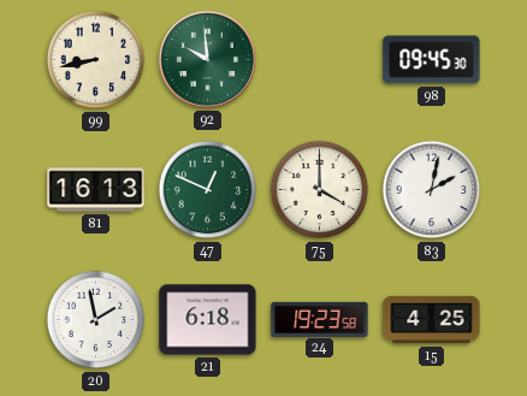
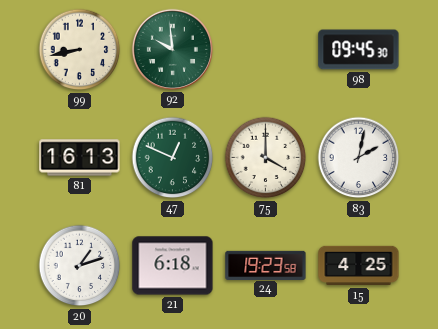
20: 1:58 -> 1:12 (80, 266)
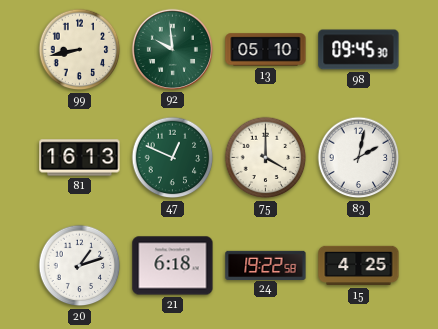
13: none -> 05:10 (266, 50)
24: 19:23 -> 19:22 (266, 265)
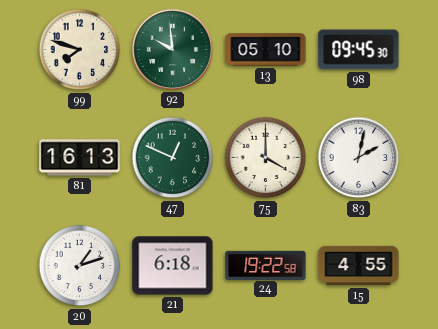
99: 8:43 -> 7:48 (80, 50)
15: 4:25 -> 4:55 (359, 266)
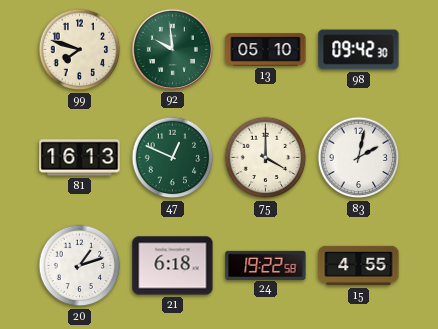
98: 09:45 -> 09:42 (359, 50)
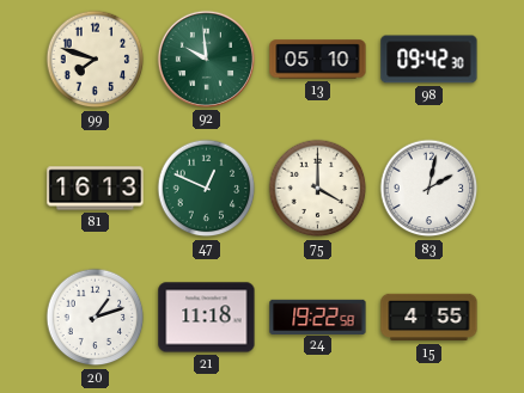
21: 6:18 -> 11:18 (207, 318)
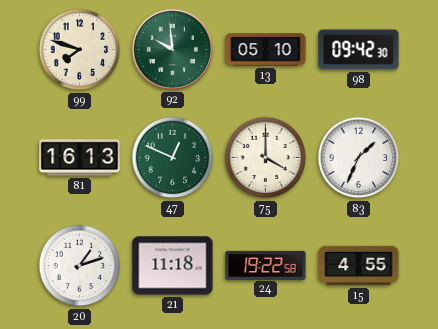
83: 2:02 -> 1:34 (359, 158)
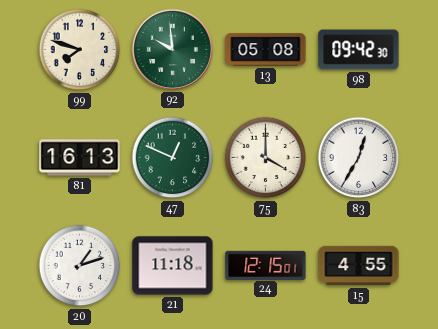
13: 05:10 -> 05:08 (266, 50)
83: 1:34 -> 12:35 (359, 158)
24: 19:22 -> 12:15 (266, 265)
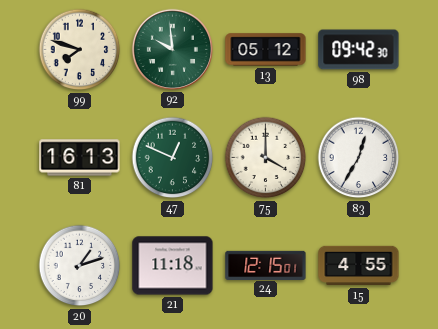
13: 05:08 -> 05:12 (266, 50)
